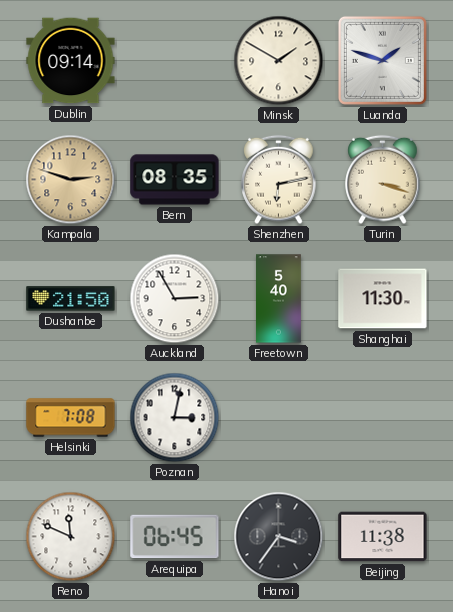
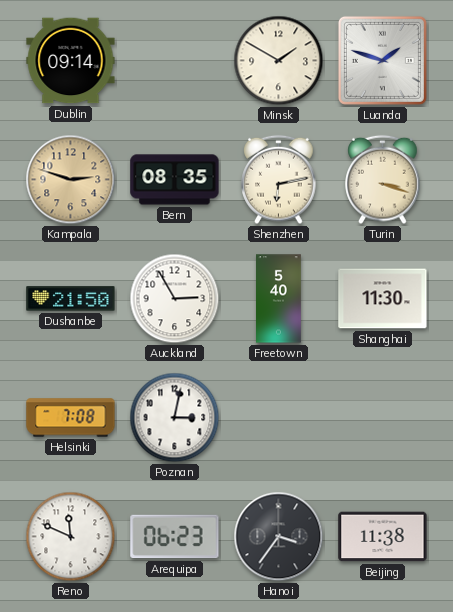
Arequipa: 06:45 -> 06:23 (175, 537)
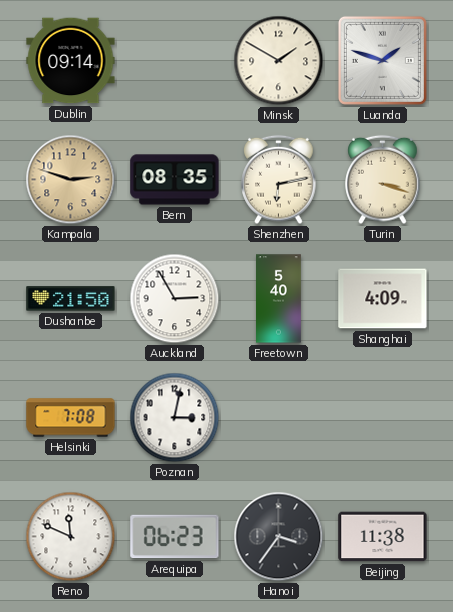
Shanghai: 11:30 -> 4:09 (383, 299)
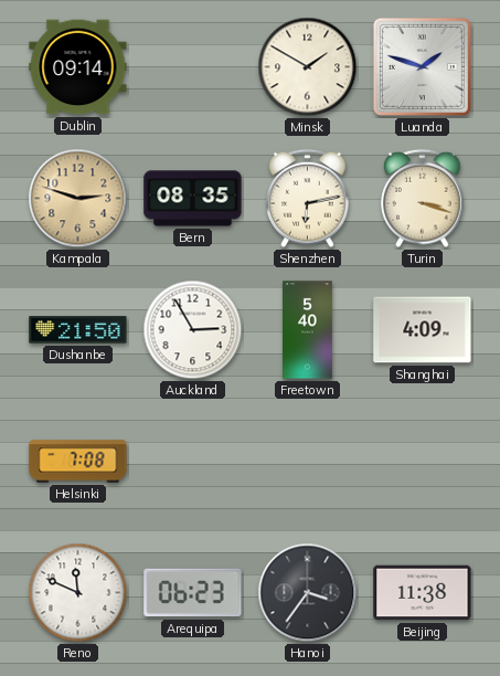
Poznan: 3:02 -> none (175, 418)
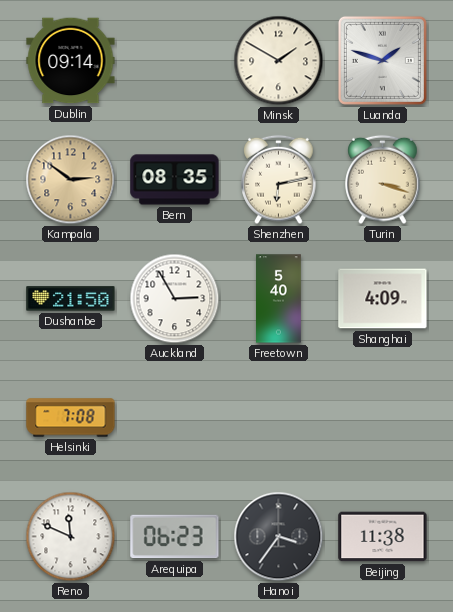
Kampala: 2:48 -> 2:51 (71, 180)
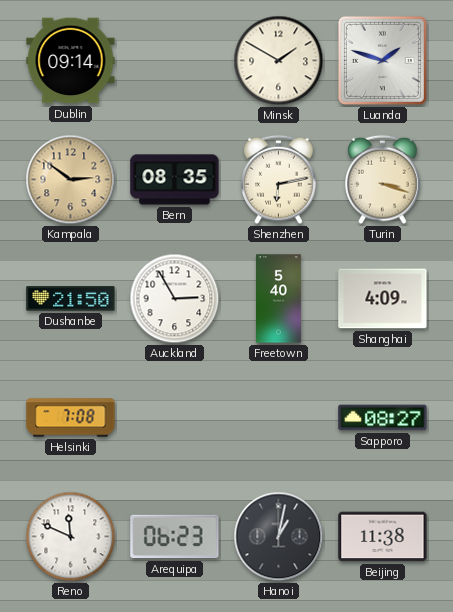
Sapporo: none -> 08:27 (383, 418)
Hanoi: 3:36 -> 1:02 (279, 537)
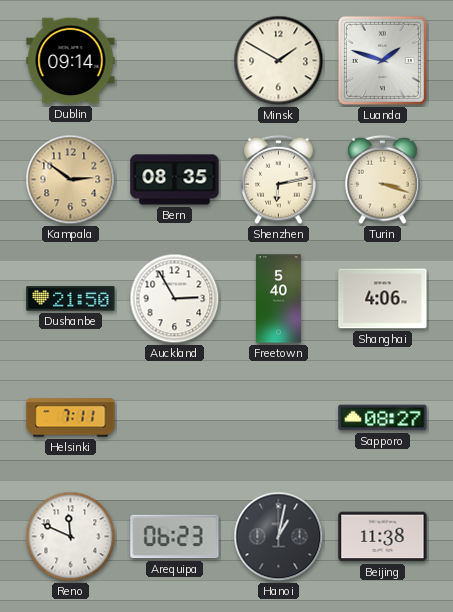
Shanghai: 4:09 -> 4:06 (383, 299)
Helsinki: 7:08 -> 7:11 (71, 418)
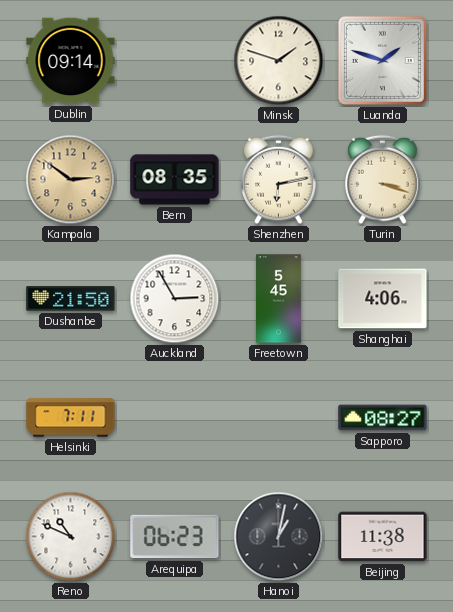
Minsk: 1:50 -> 1:48 (279, 61)
Freetown: 5:40 -> 5:45 (279, 299)
Reno: 11:49 -> 10:49 (71, 537)
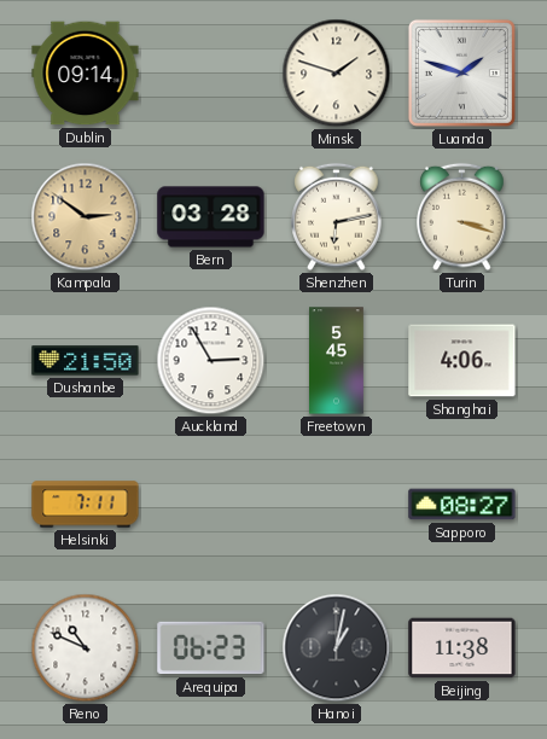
Bern: 08:35 -> 03:28 (211, 217)
